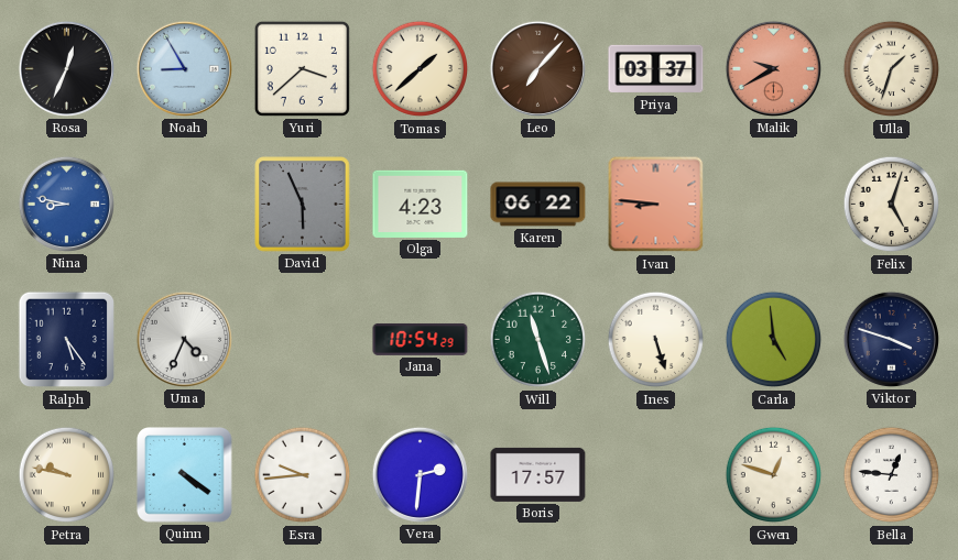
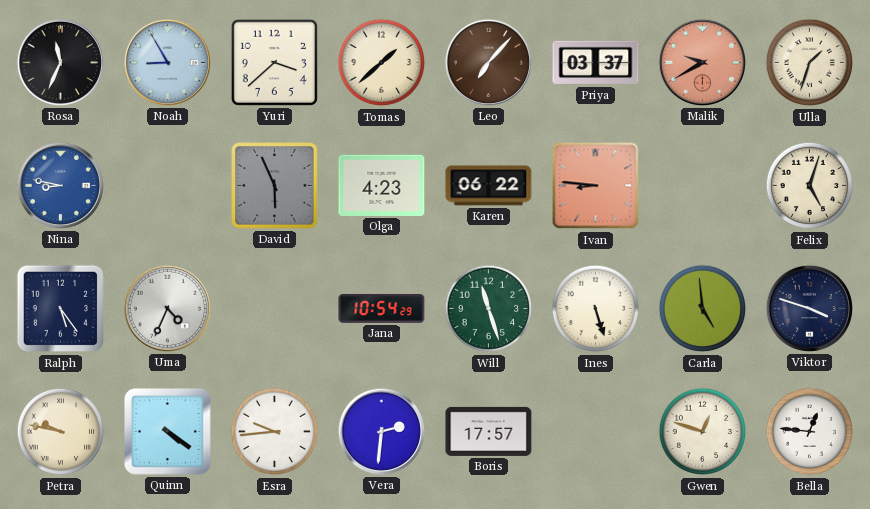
Rosa: 12:34 -> 11:34 (60, 62)
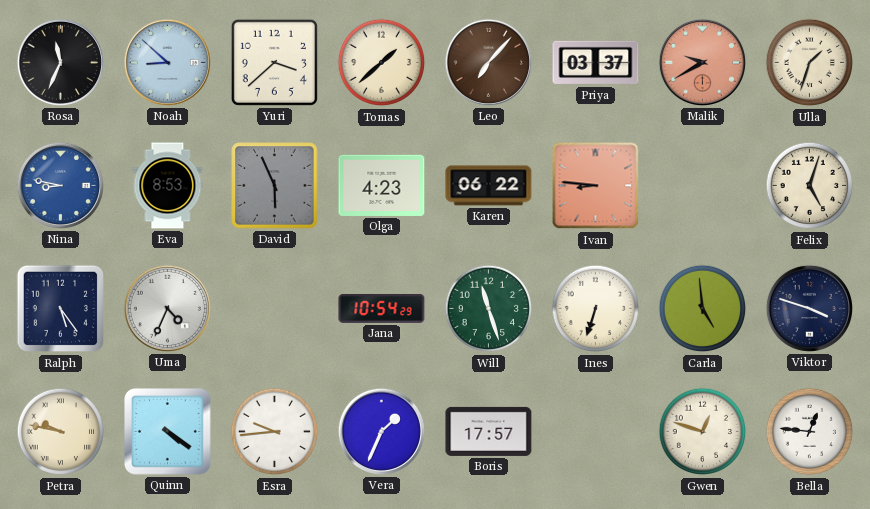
Noah: 8:55 -> 8:52 (167, 62)
Eva: none -> 8:53 (168, 186)
Ines: 5:27 -> 6:33 (596, 309)
Vera: 2:31 -> 1:34 (381, 431)
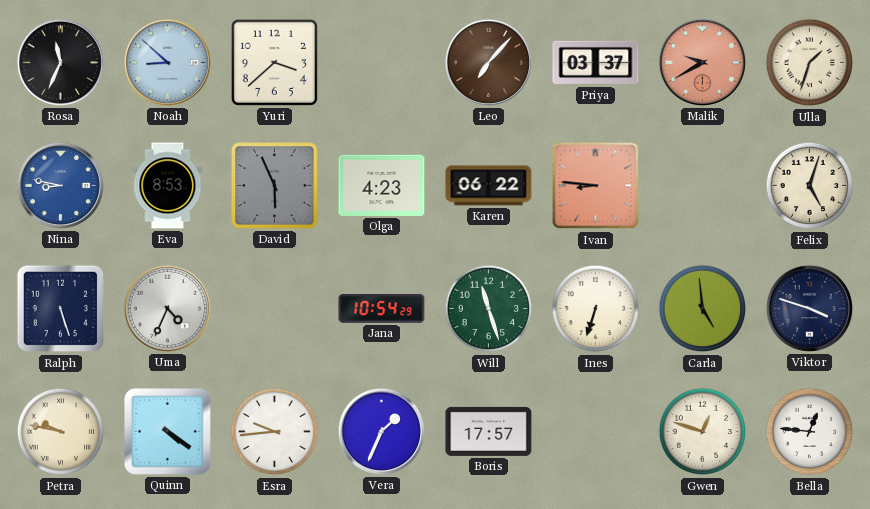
Tomas: 1:38 -> none (382, 63)
Ralph: 5:24 -> 5:27 (61, 309)
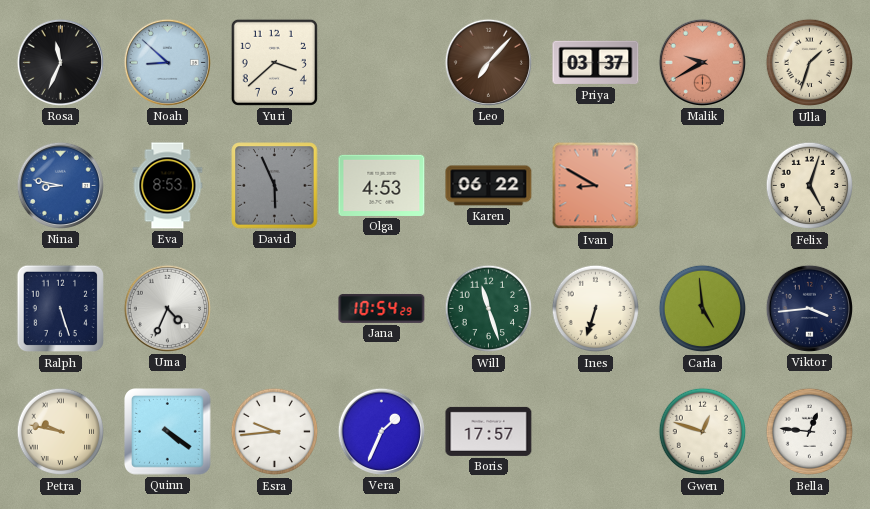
Olga: 4:23 -> 4:53 (382, 185)
Ivan: 8:46 -> 8:50 (596, 186)
Viktor: 3:48 -> 3:44 (809, 308)
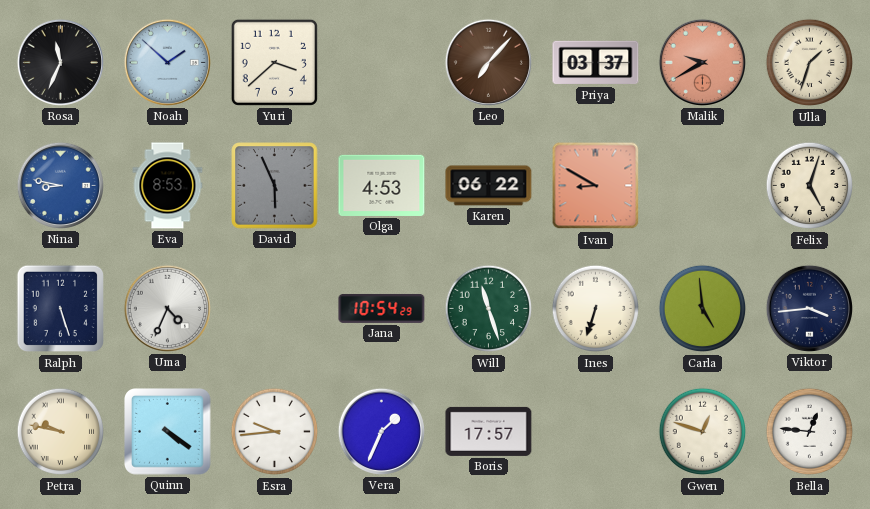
Noah: 8:52 -> 1:52 (167, 62)
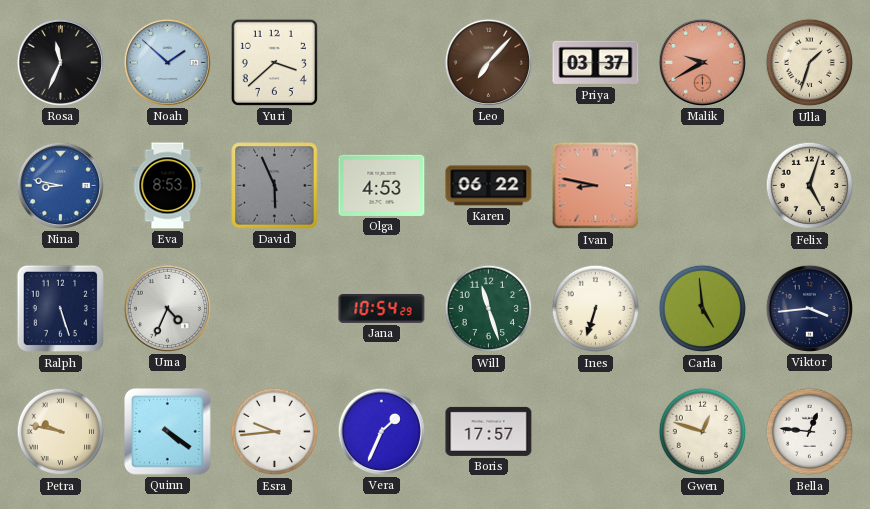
Ivan: 8:50 -> 8:47 (596, 186)
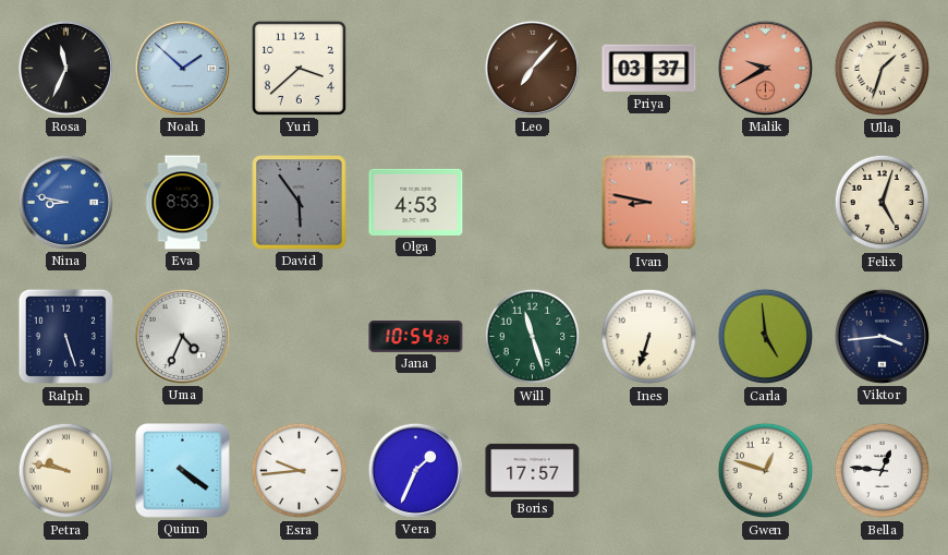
David: 5:56 -> 5:54 (300, 203)
Karen: 06:22 -> none (489, 186)
